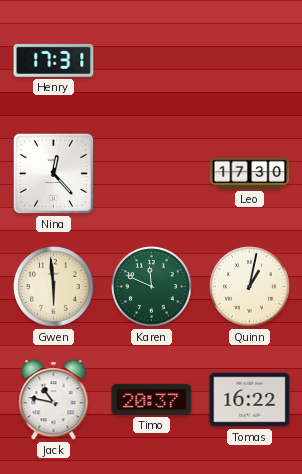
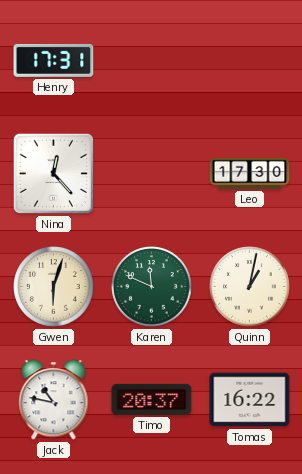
Gwen: 5:59 -> 6:03 (54, 287)
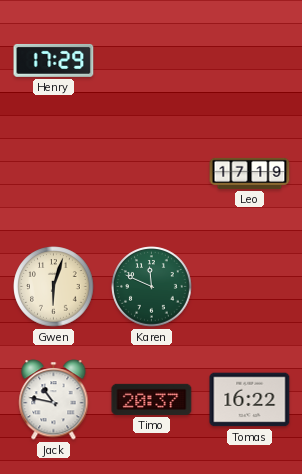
Henry: 17:31 -> 17:29 (54, 60)
Nina: 12:23 -> none (53, 173)
Leo: 17:30 -> 17:19 (250, 173)
Quinn: 1:02 -> none (250, 287)
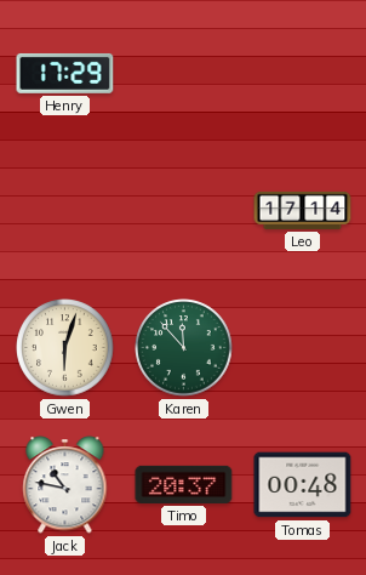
Leo: 17:19 -> 17:14 (303, 210)
Karen: 11:49 -> 11:53 (184, 348)
Tomas: 16:22 -> 00:48 (303, 485)
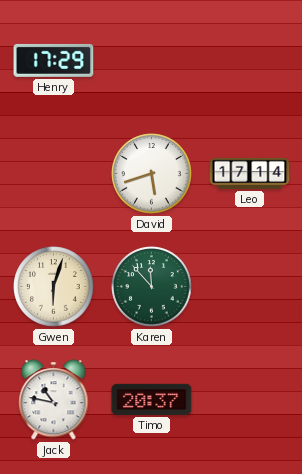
David: none -> 5:42 (152, 174)
Tomas: 00:48 -> none (303, 485)
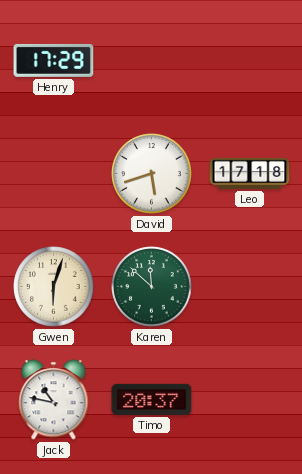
Leo: 17:14 -> 17:18 (250, 173)
Karen: 11:53 -> 11:52 (152, 287)
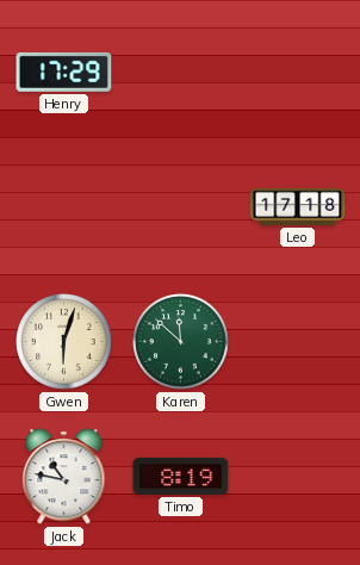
David: 5:42 -> none (152, 174)
Timo: 20:37 -> 8:19 (181, 476)
